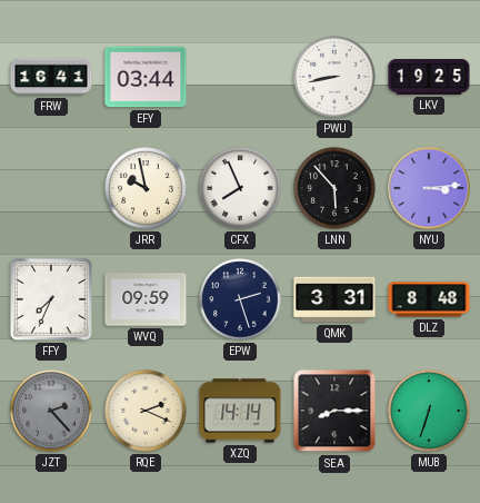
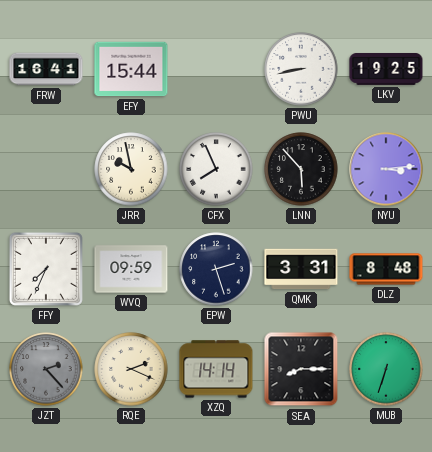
EFY: 03:44 -> 15:44 (131, 69)
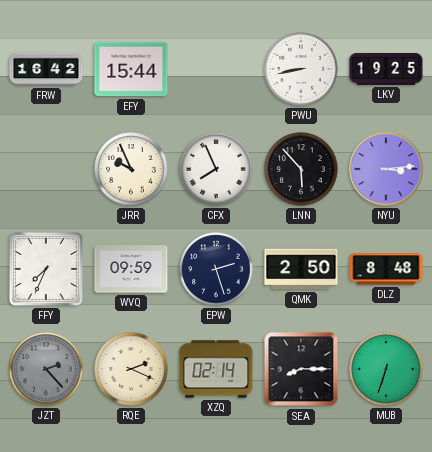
FRW: 16:41 -> 16:42 (46, 69)
JRR: 9:58 -> 9:56 (131, 169)
QMK: 3:31 -> 2:50 (301, 269)
XZQ: 14:14 -> 02:14 (216, 369)
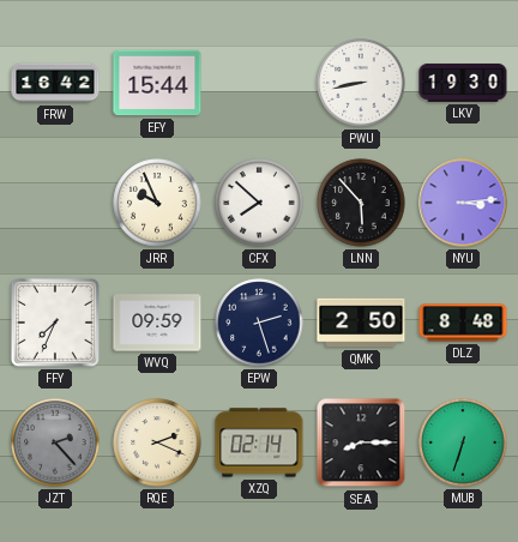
LKV: 19:25 -> 19:30 (463, 83)
CFX: 7:56 -> 7:52 (259, 203)
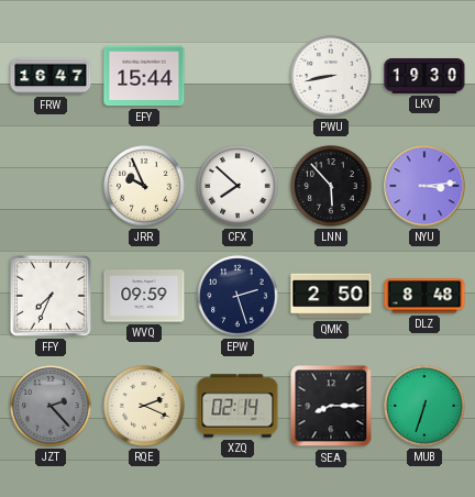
FRW: 16:42 -> 16:47 (51, 76)
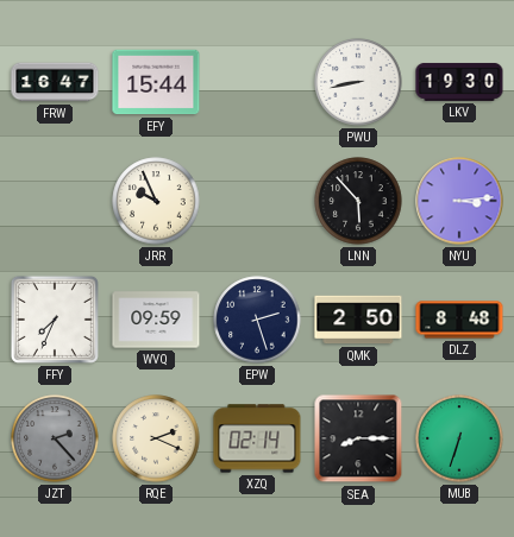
CFX: 7:52 -> none (237, 186)
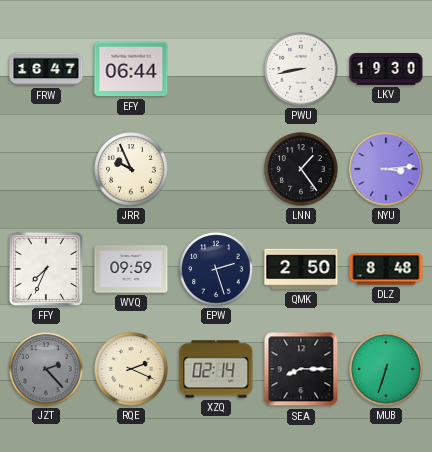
EFY: 15:44 -> 06:44 (131, 69)
LNN: 5:53 -> 1:24 (301, 169)
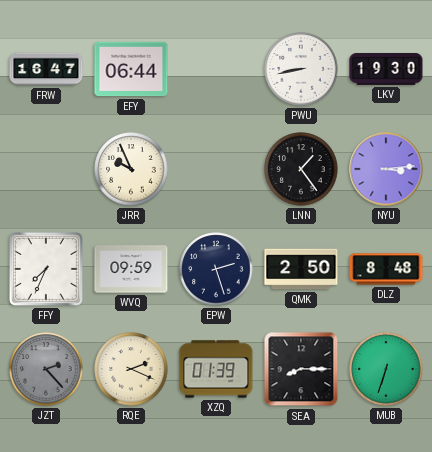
XZQ: 02:14 -> 01:39 (216, 369)
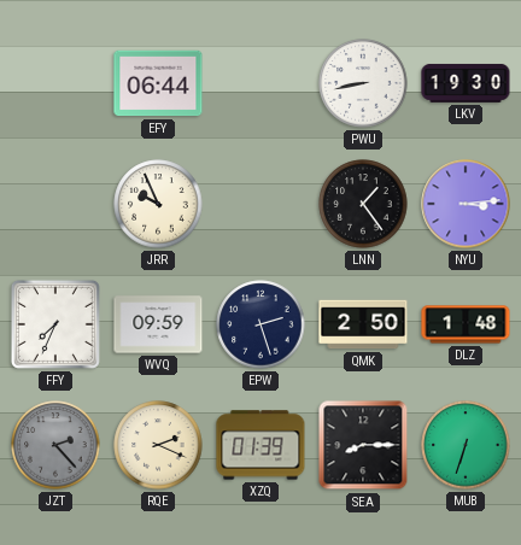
FRW: 16:47 -> none (46, 69)
DLZ: 8:48 -> 1:48 (466, 324)
